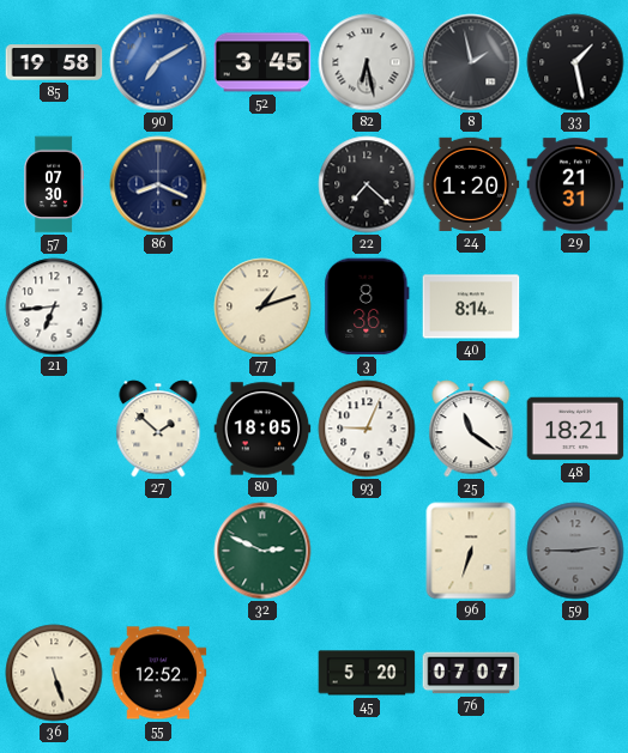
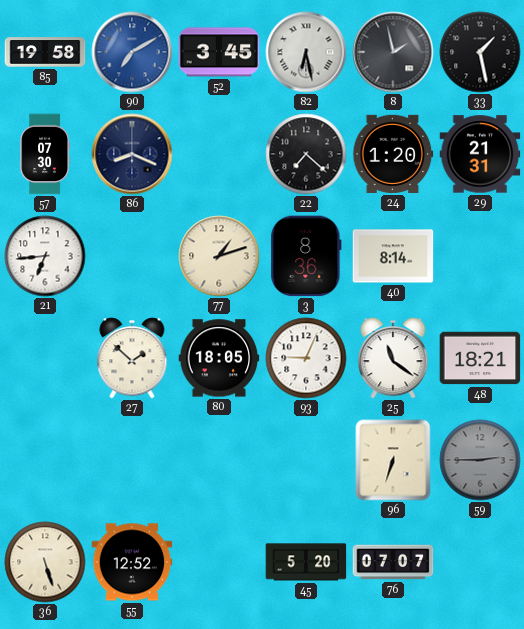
32: 2:49 -> none (262, 551)
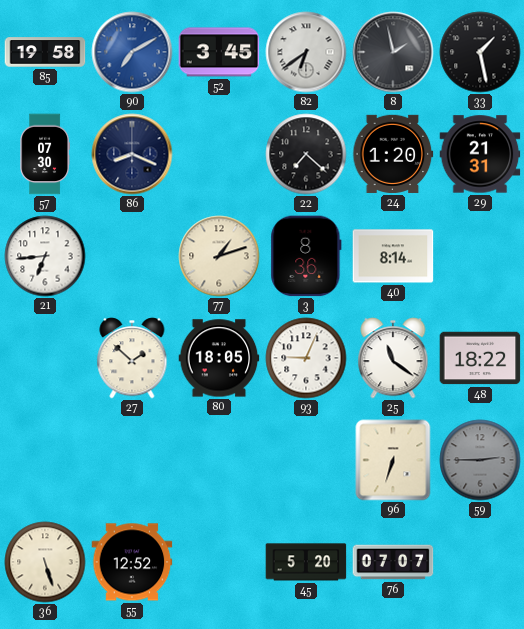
82: 6:28 -> 6:39 (306, 52)
48: 18:21 -> 18:22 (480, 358)
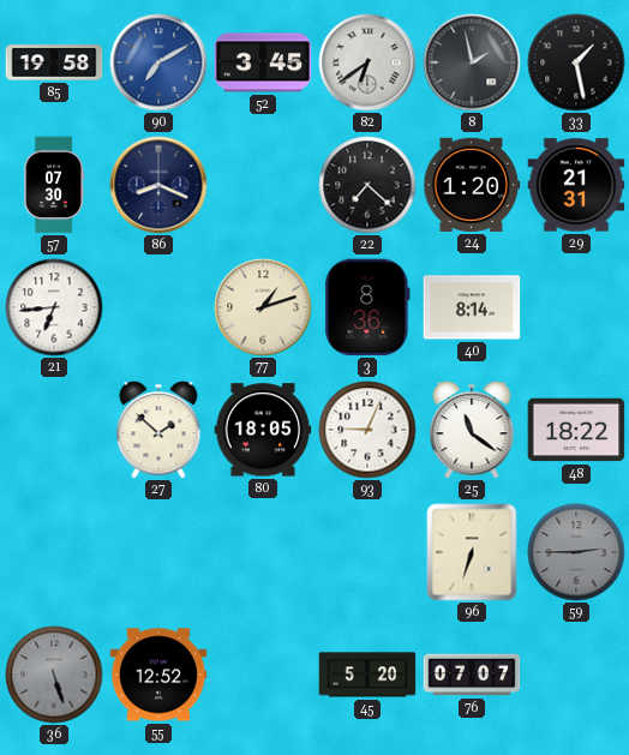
36 dial: cream -> grey (54, 675)
